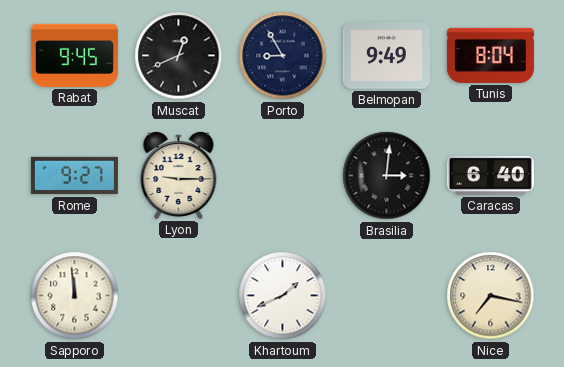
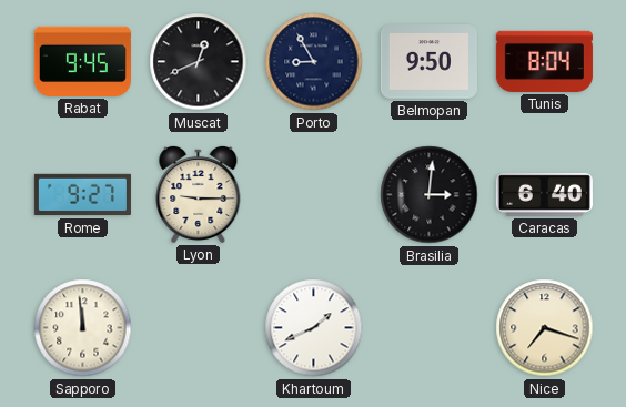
Belmopan: 9:49 -> 9:50 (428, 62)
Nice: 7:17 -> 7:18 (545, 328)
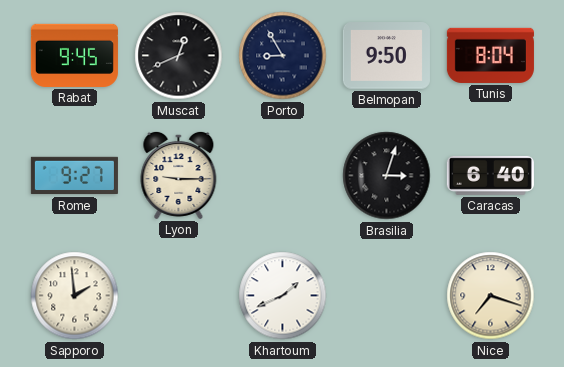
Brasilia: 3:01 -> 3:03 (387, 176)
Sapporo: 11:59 -> 1:59 (75, 296)
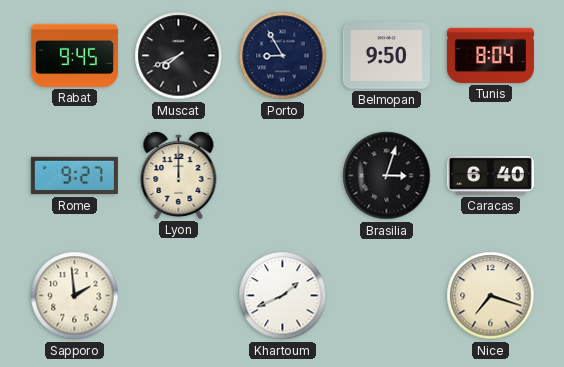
Muscat: 12:41 -> 7:41 (179, 56)
Lyon: 9:15 -> 12:00 (179, 175)
